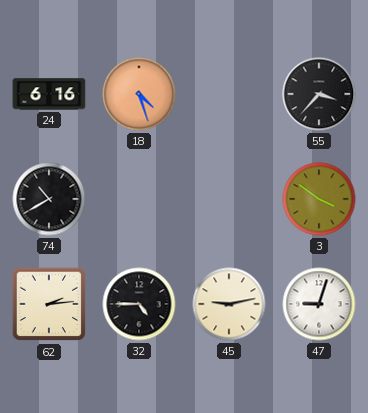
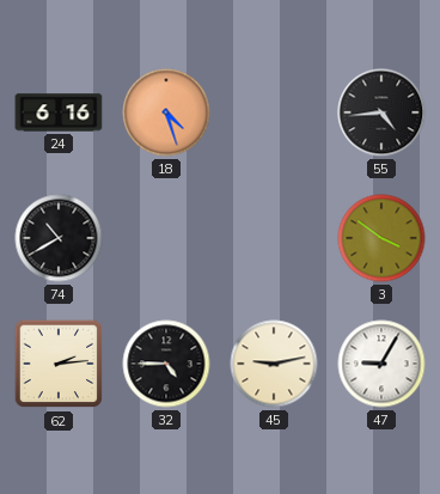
55: 3:37 -> 4:44 (381, 112)
47: 9:03 -> 9:05 (381, 364)
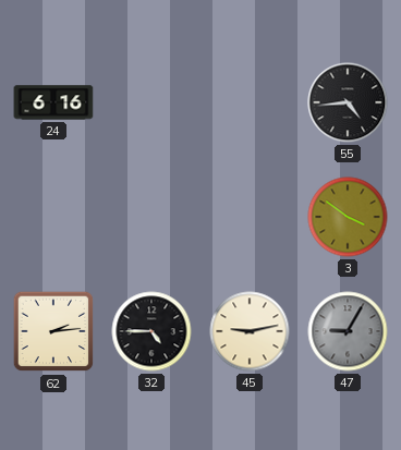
18: 4:27 -> none (166, 112)
74: 10:40 -> none (59, 238)
47 dial: white -> grey (348, 331)
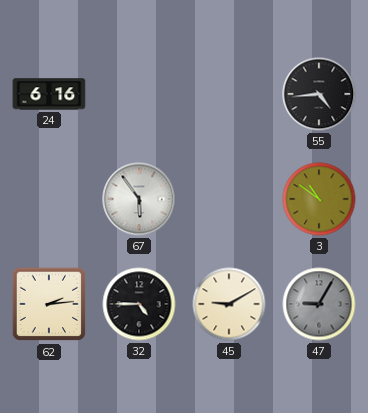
67: none -> 5:54 (139, 199)
3: 3:51 -> 10:51 (319, 199)
45: 9:13 -> 9:10 (229, 304)
